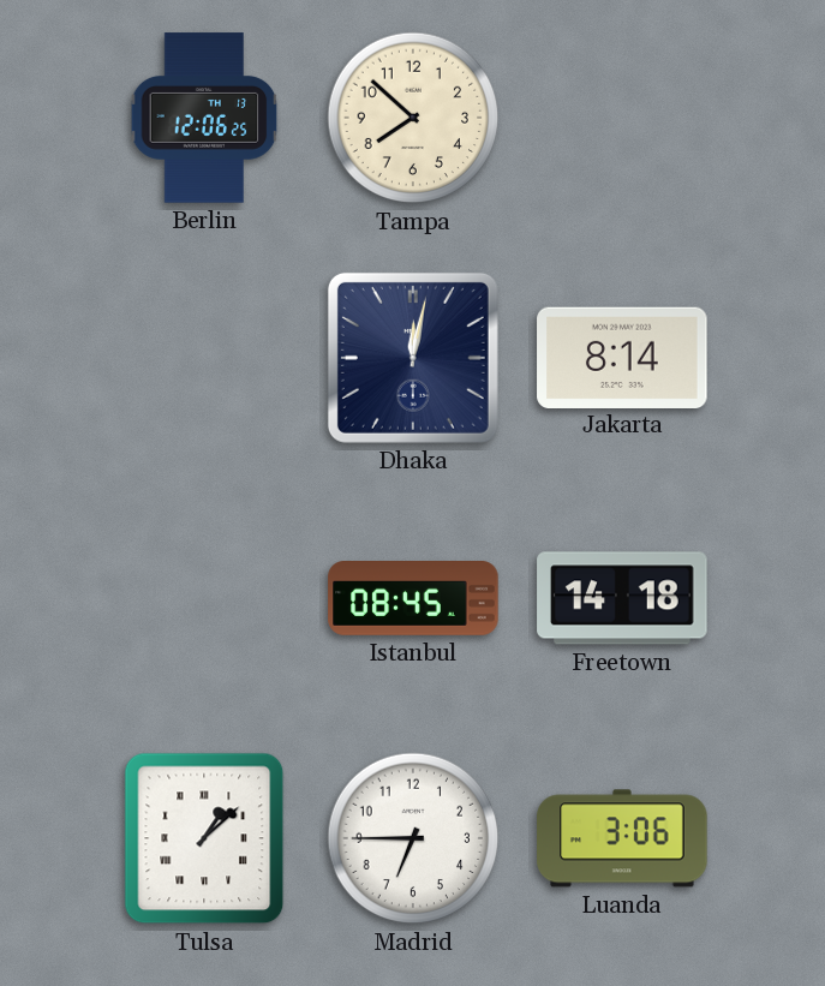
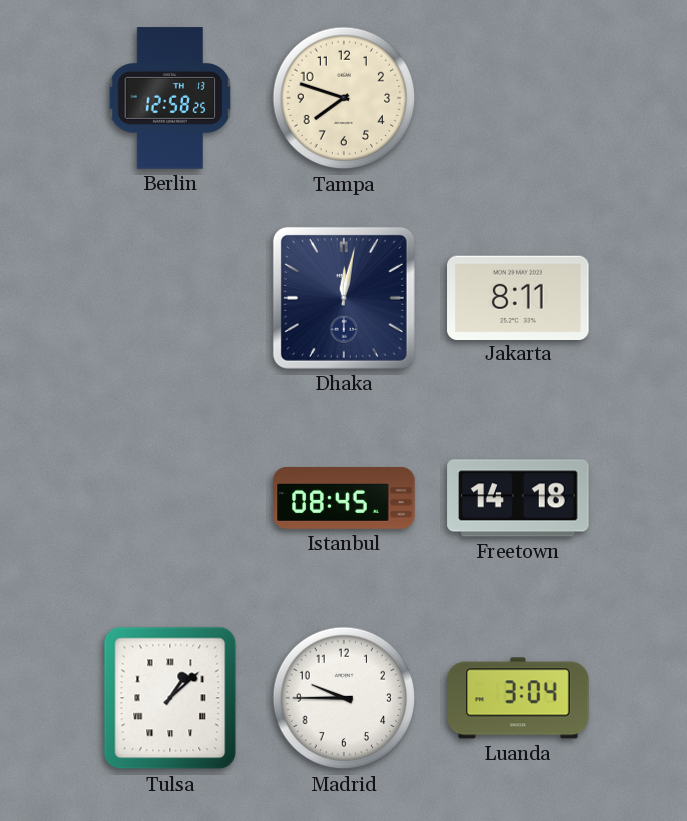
Berlin: 12:06 -> 12:58 (170, 98)
Tampa: 7:52 -> 7:48 (344, 98)
Jakarta: 8:14 -> 8:11 (518, 297)
Madrid: 6:45 -> 9:45 (344, 698)
Luanda: 3:06 -> 3:04 (518, 698)
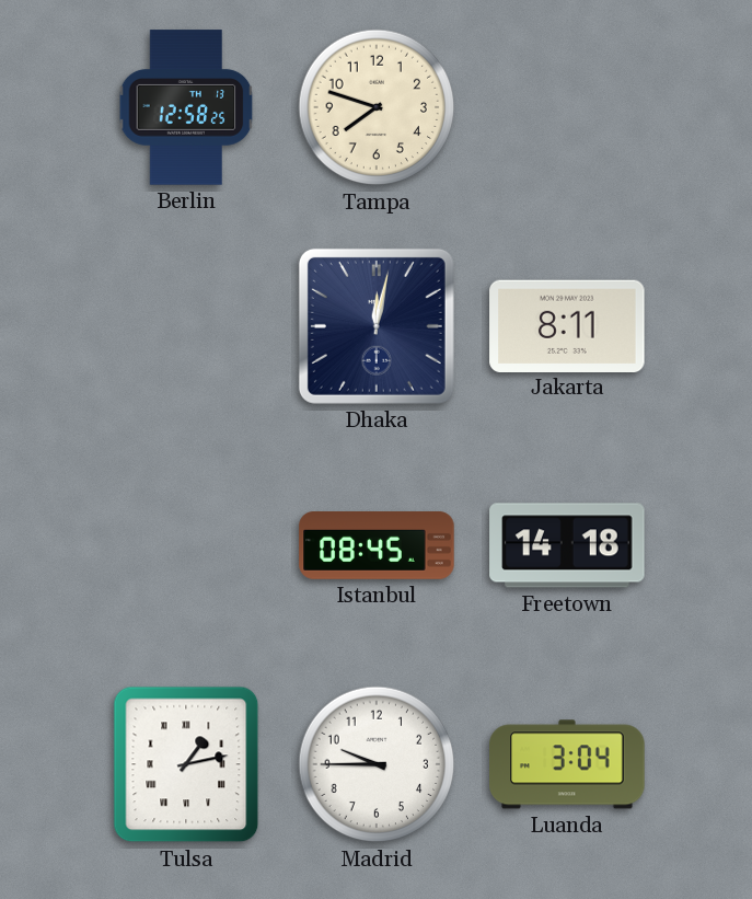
Tulsa: 1:08 -> 1:13 (186, 764)
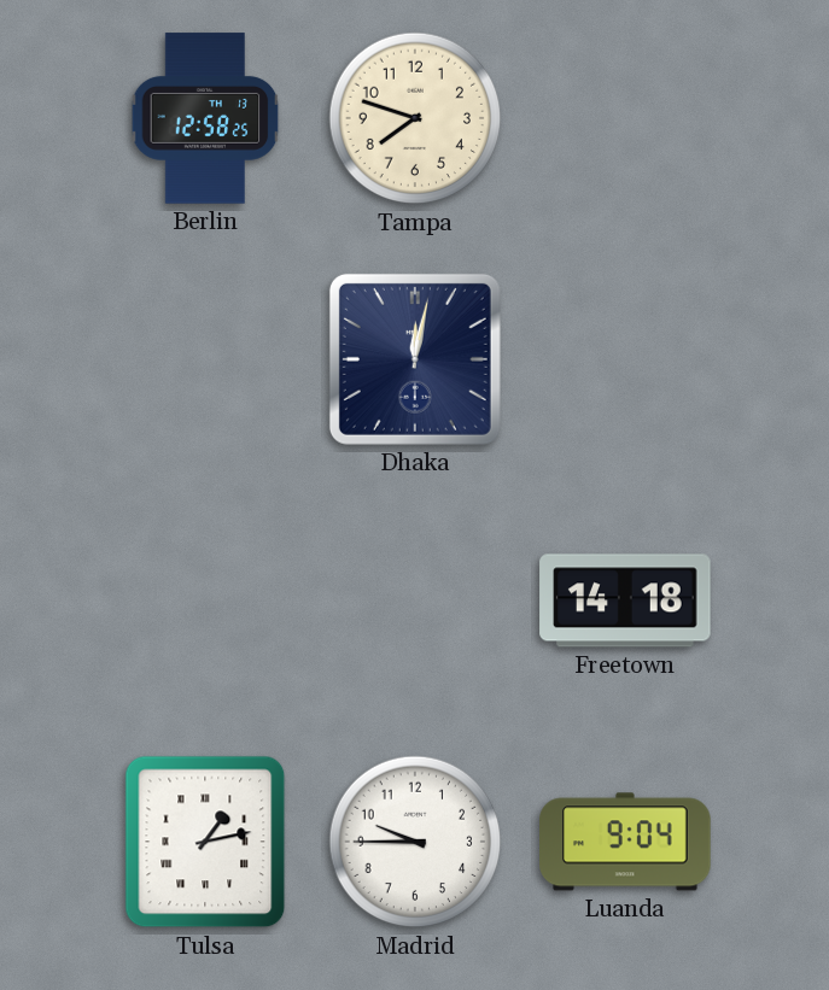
Jakarta: 8:11 -> none (567, 325)
Istanbul: 08:45 -> none (377, 546)
Luanda: 3:04 -> 9:04 (625, 842)
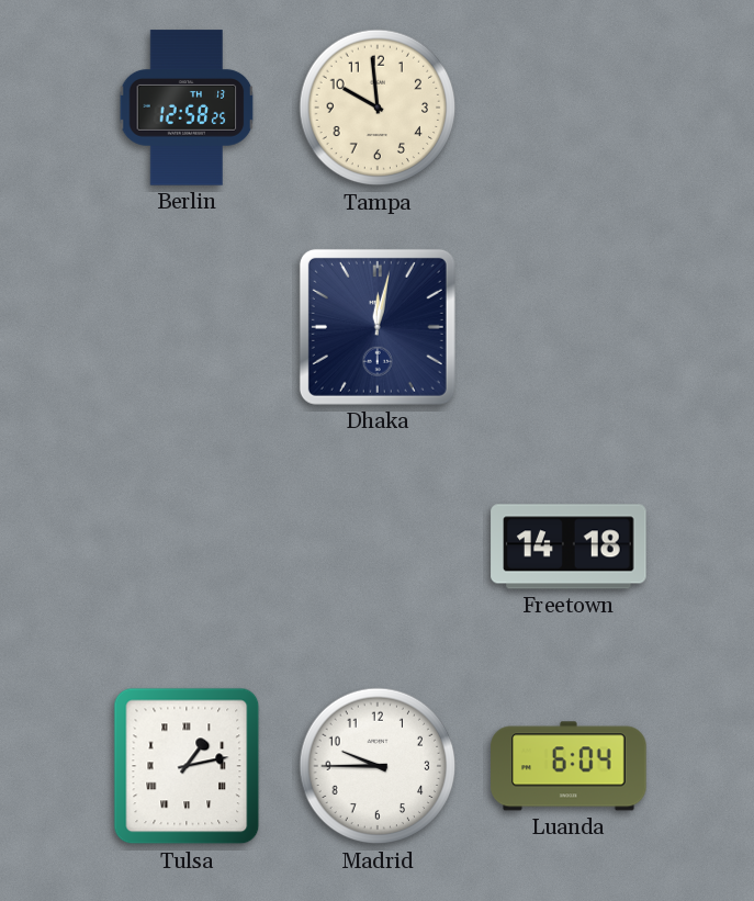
Tampa: 7:48 -> 9:59 (378, 108)
Luanda: 9:04 -> 6:04 (569, 766)
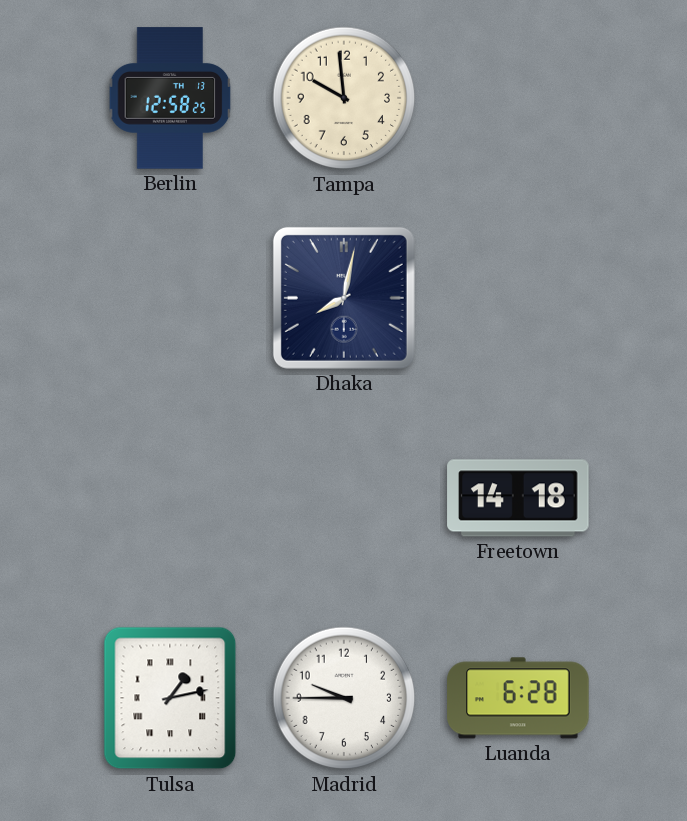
Dhaka: 12:02 -> 8:02 (344, 298)
Luanda: 6:04 -> 6:28 (518, 698)
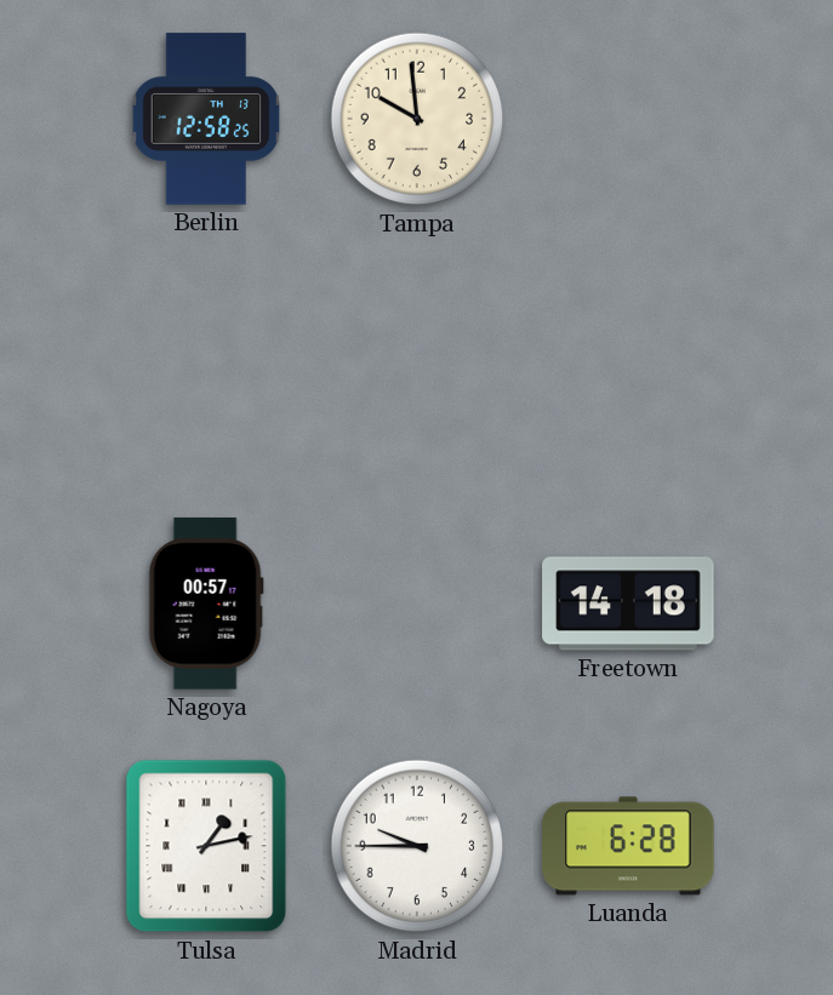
Dhaka: 8:02 -> none (344, 298)
Nagoya: none -> 00:57 (206, 604)
